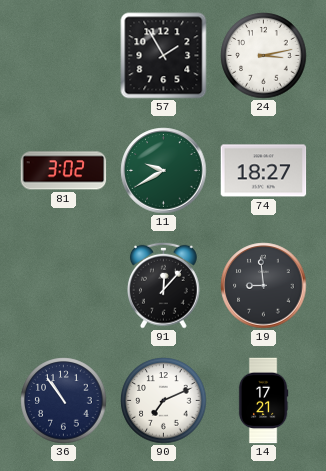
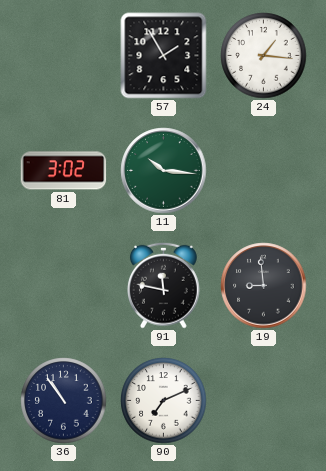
24: 3:13 -> 1:16 (264, 56)
11: 9:40 -> 10:16 (164, 171)
74: 18:27 -> none (264, 171)
91: 12:07 -> 11:47 (164, 285)
14: 17:21 -> none (263, 401)
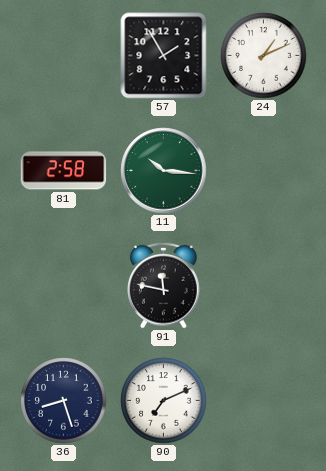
24: 1:16 -> 1:11 (264, 56)
81: 3:02 -> 2:58 (64, 171)
19: 8:59 -> none (264, 286)
36: 10:54 -> 8:27 (64, 401)
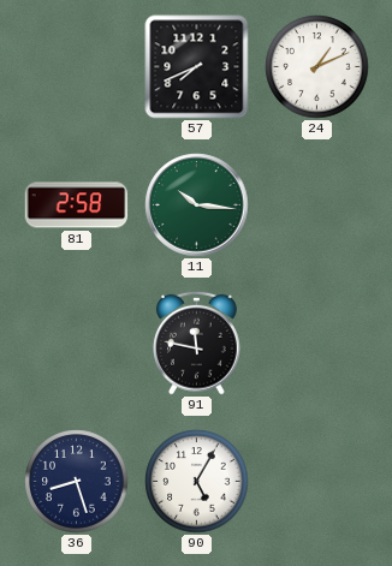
57: 1:55 -> 7:41 (197, 67)
90: 7:11 -> 5:05 (197, 482)
